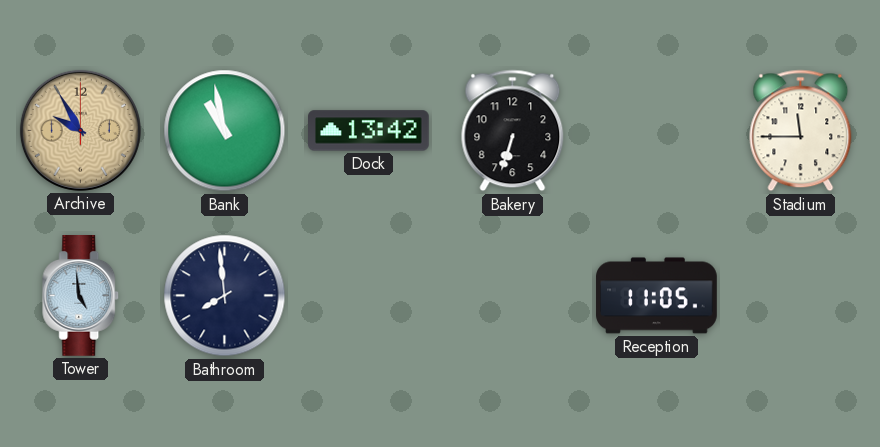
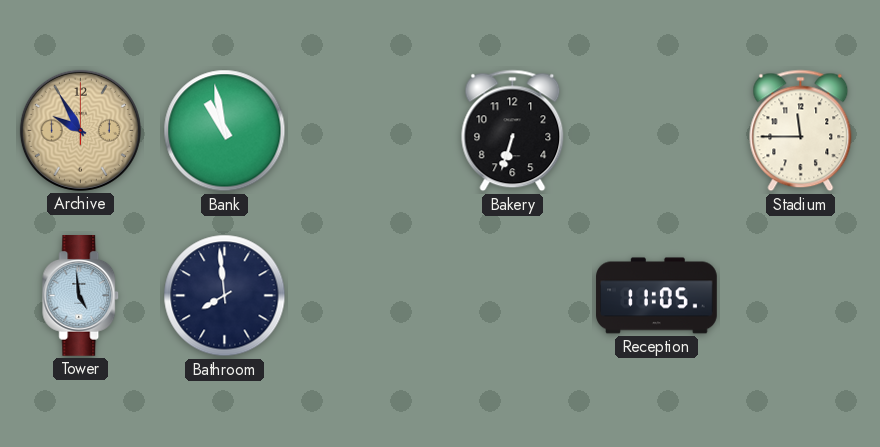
Dock: 13:42 -> none (369, 131)
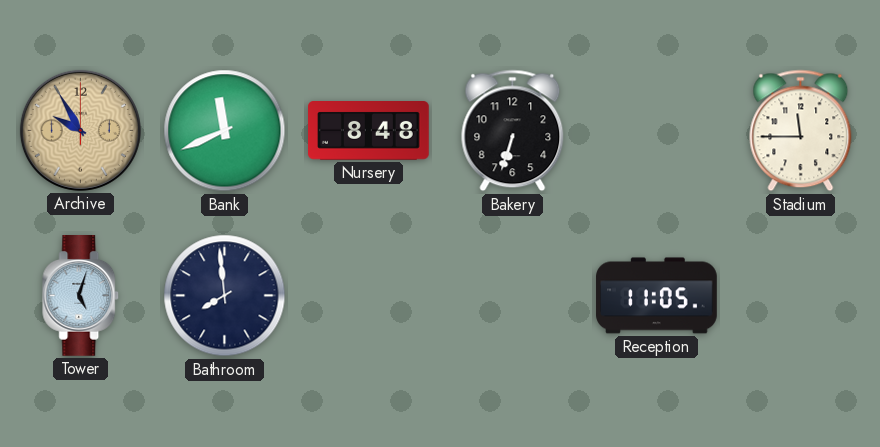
Bank: 10:58 -> 11:41 (225, 131)
Nursery: none -> 8:48 (369, 131)
Tower: 4:59 -> 5:03 (81, 296)
